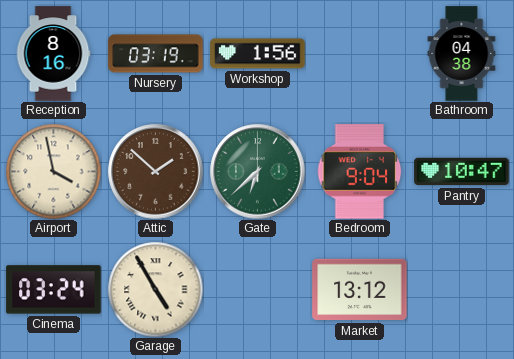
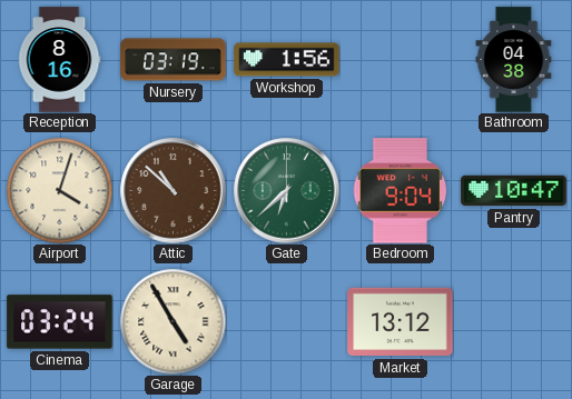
Airport: 3:58 -> 4:03 (59, 190)
Attic: 1:52 -> 10:52 (174, 191)
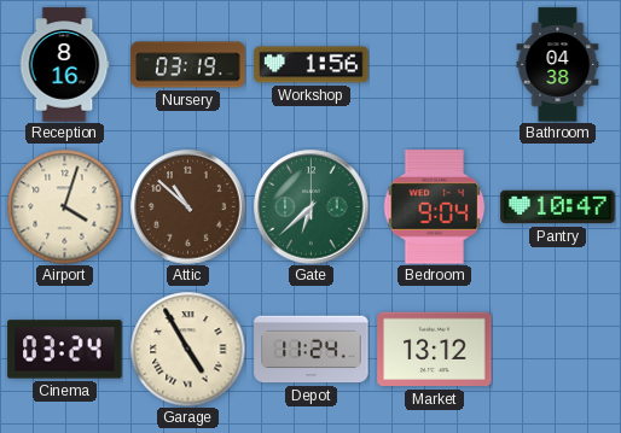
Depot: none -> 11:24 (312, 350)
